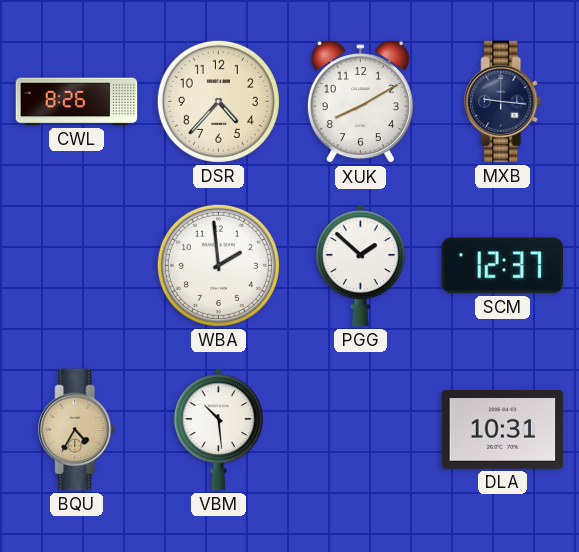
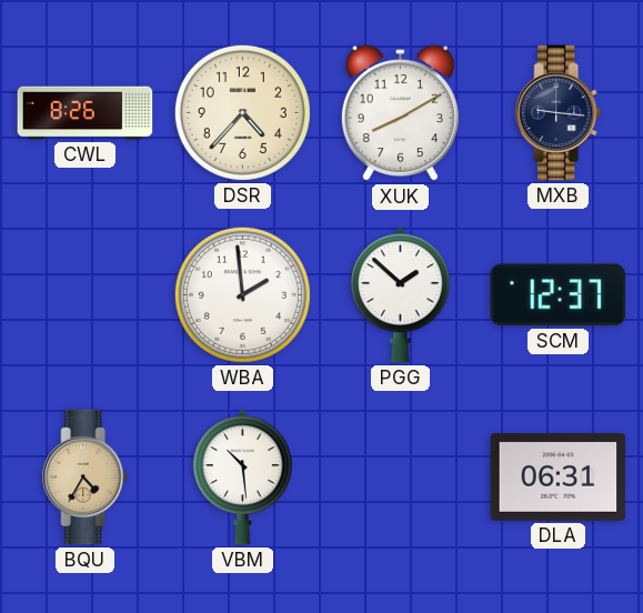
DLA: 10:31 -> 06:31 (559, 476)
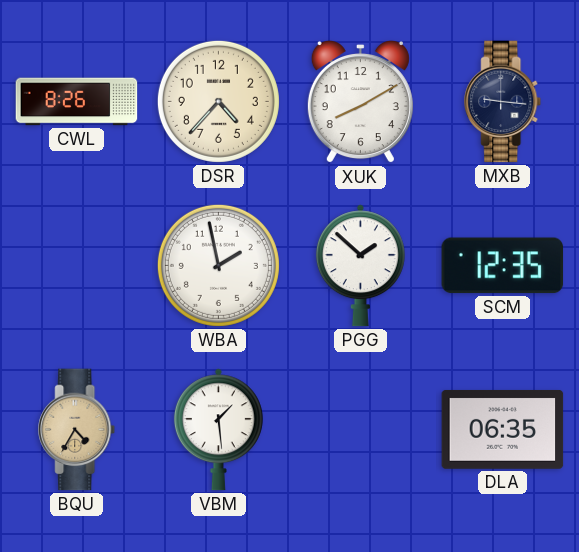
WBA: 1:59 -> 1:58 (218, 265)
SCM: 12:37 -> 12:35 (503, 266)
VBM: 10:29 -> 1:29 (218, 430)
DLA: 06:31 -> 06:35 (503, 429)
